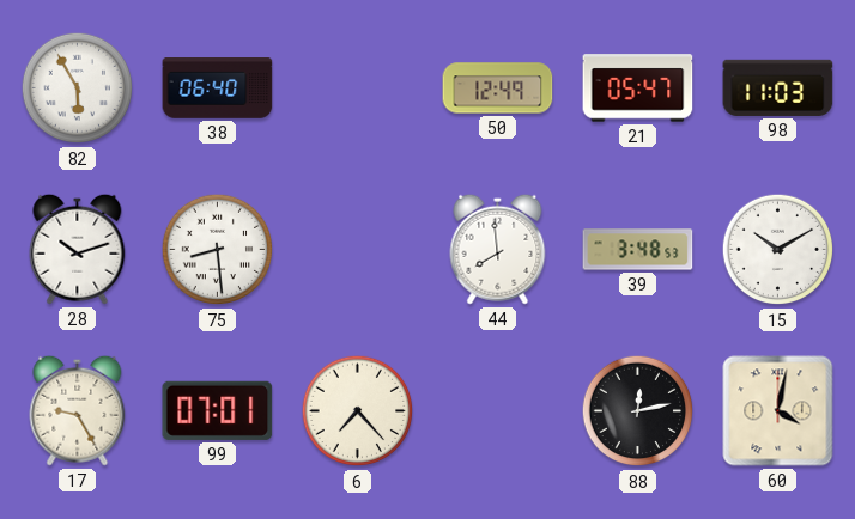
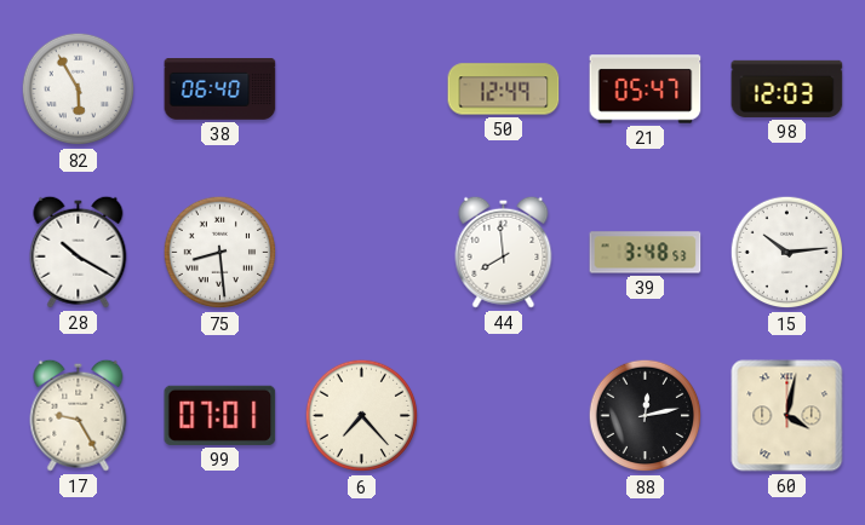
98: 11:03 -> 12:03 (787, 88)
28: 10:12 -> 10:20 (79, 252)
15: 10:10 -> 10:14 (787, 253)
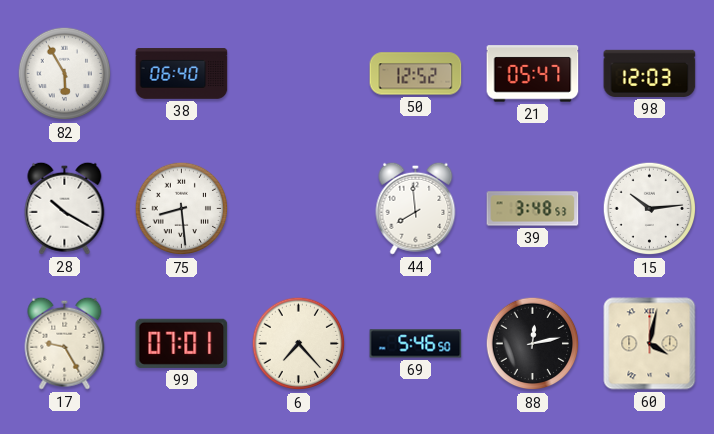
50: 12:49 -> 12:52 (416, 74)
69: none -> 5:46 (416, 344)
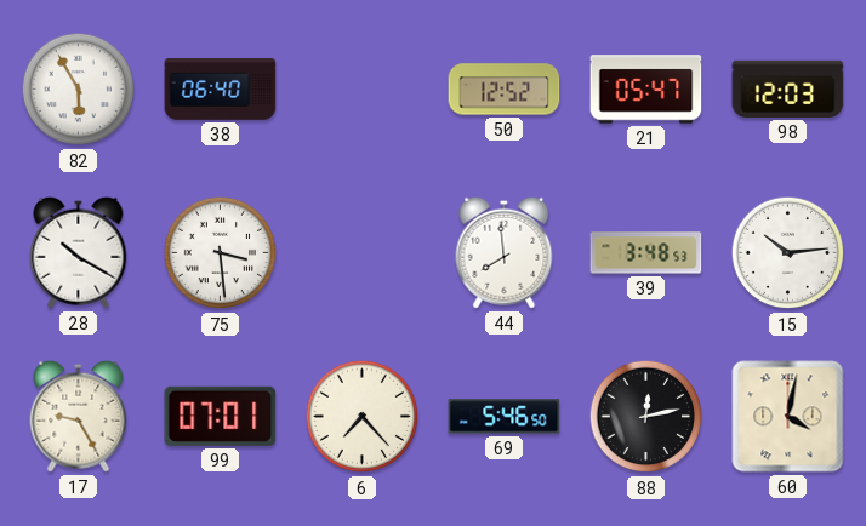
75: 8:29 -> 3:29 (221, 253)
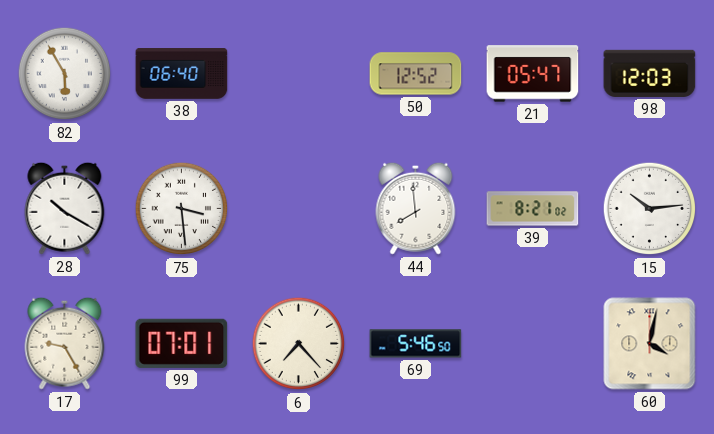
39: 3:48 -> 8:21 (533, 209)
88: 12:13 -> none (646, 417)
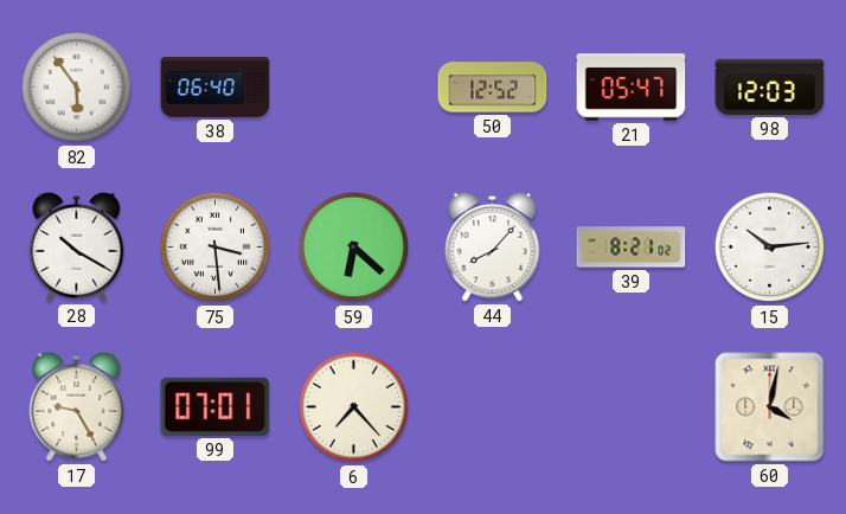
82: 5:55 -> 5:54 (77, 88)
59: none -> 6:22 (354, 248)
44: 7:59 -> 8:07 (493, 246)
69: 5:46 -> none (416, 344)
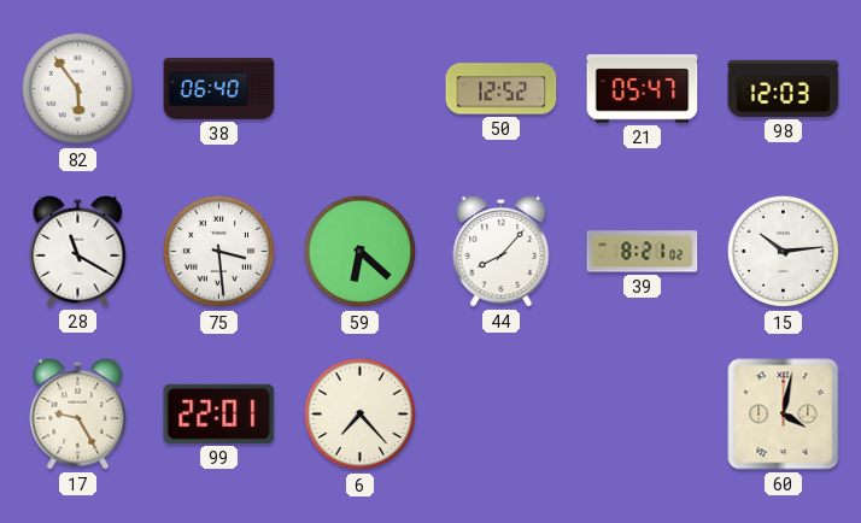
28: 10:20 -> 11:20 (78, 251)
99: 07:01 -> 22:01 (219, 413)
